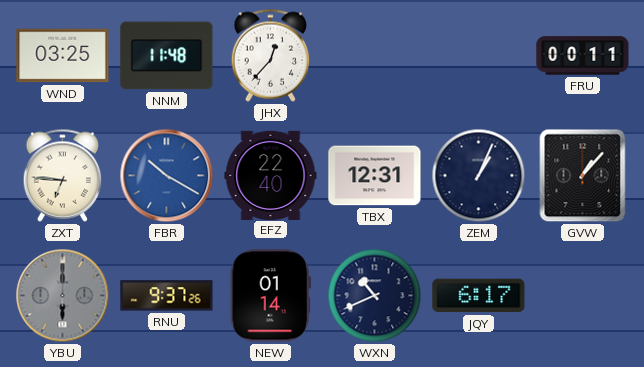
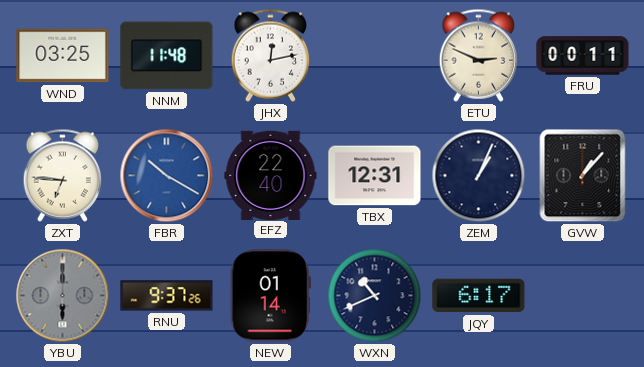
JHX: 12:37 -> 12:13 (271, 55)
ETU: none -> 2:49 (479, 55)
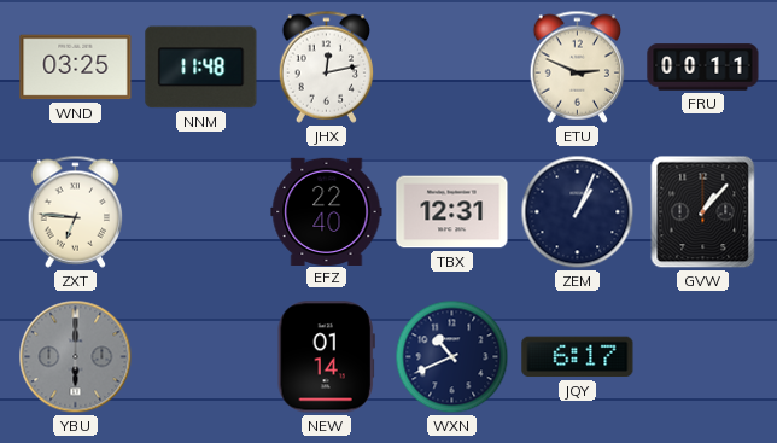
FBR: 10:20 -> none (167, 176)
RNU: 9:37 -> none (167, 296)
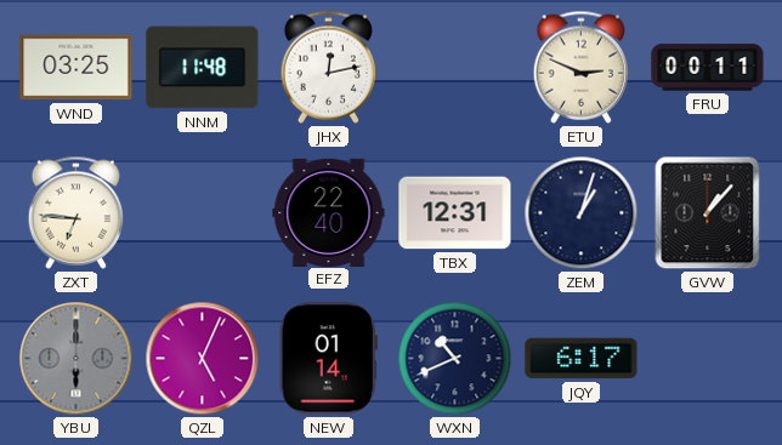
ZEM: 1:04 -> 1:03 (582, 213)
QZL: none -> 5:04 (203, 359)
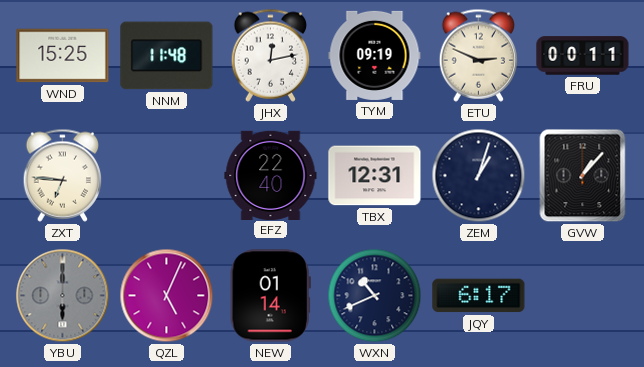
WND: 03:25 -> 15:25 (63, 56)
TYM: none -> 09:19 (375, 55)
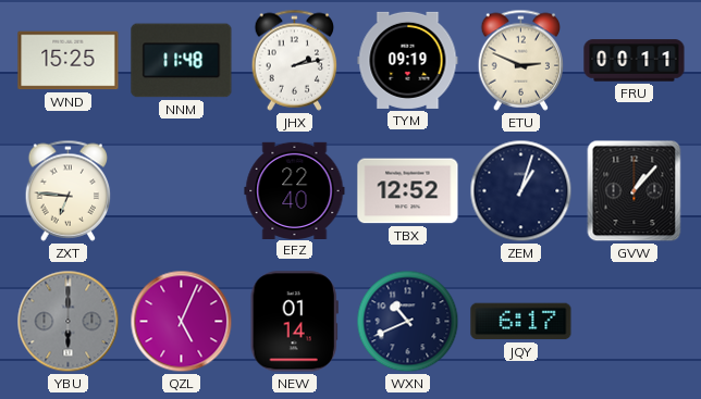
JHX: 12:13 -> 2:13 (295, 60)
TBX: 12:31 -> 12:52 (408, 191)
